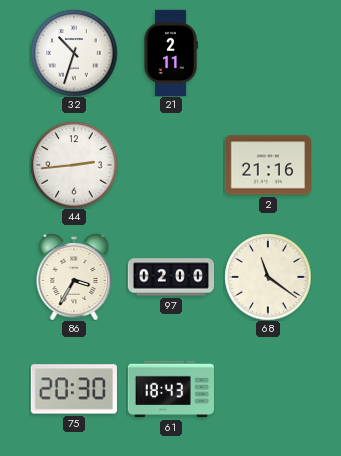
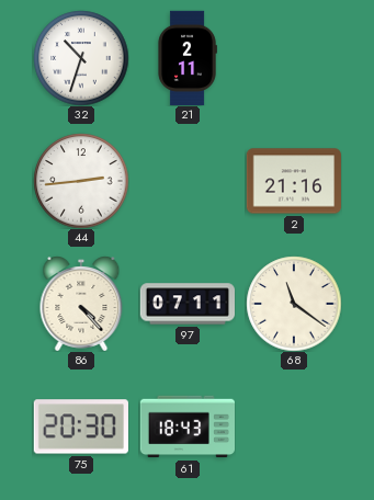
86: 3:35 -> 4:23 (81, 304)
97: 02:00 -> 07:11 (188, 304)
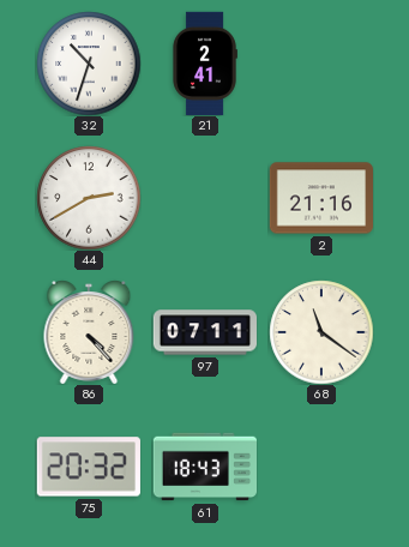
21: 2:11 -> 2:41 (205, 62)
44: 2:44 -> 2:40 (89, 198)
75: 20:30 -> 20:32 (89, 467)
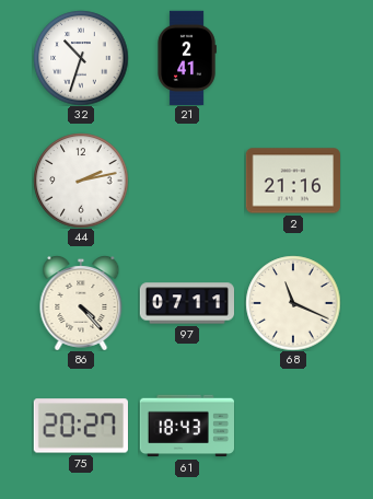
44: 2:40 -> 2:13 (81, 181)
68: 11:21 -> 11:19 (293, 303)
75: 20:32 -> 20:27 (81, 426)
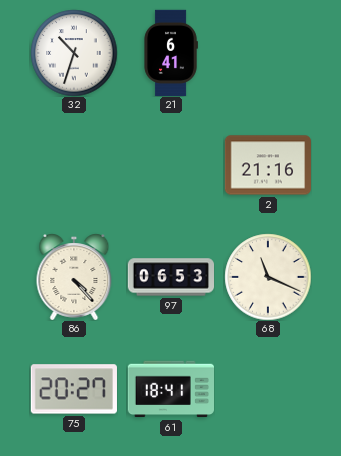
21: 2:41 -> 6:41 (171, 52)
44: 2:13 -> none (81, 181)
97: 07:11 -> 06:53 (171, 277)
61: 18:43 -> 18:41 (170, 389)
